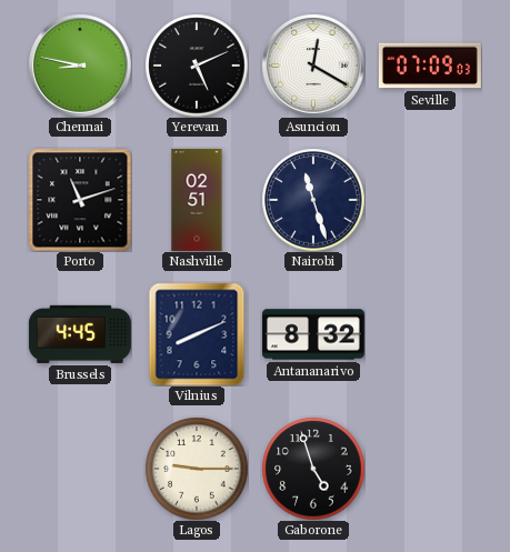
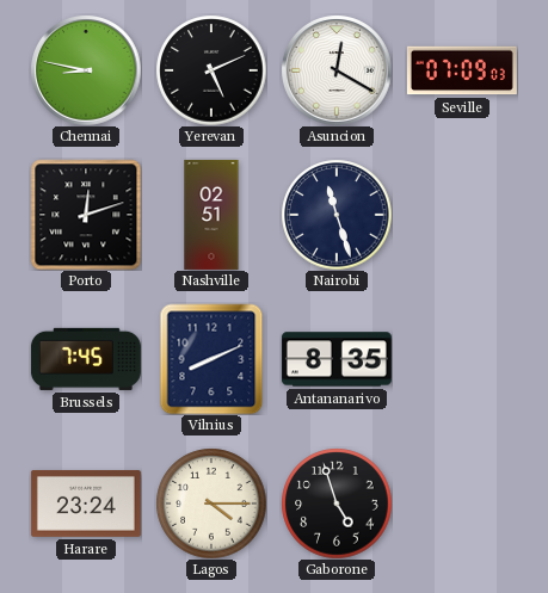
Porto: 11:12 -> 12:12 (86, 215)
Brussels: 4:45 -> 7:45 (86, 359)
Antananarivo: 8:32 -> 8:35 (337, 359)
Harare: none -> 23:24 (86, 504)
Lagos: 9:15 -> 4:15 (211, 504)
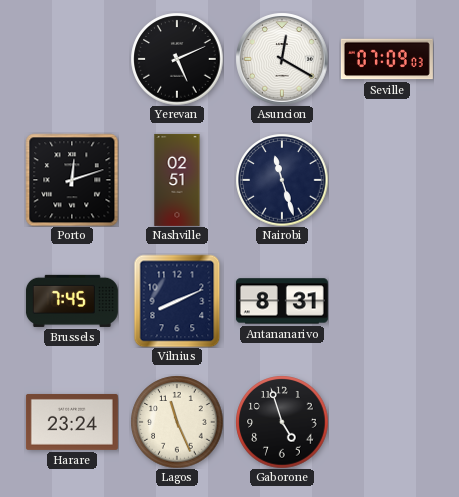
Chennai: 8:47 -> none (86, 70)
Antananarivo: 8:35 -> 8:31 (282, 301)
Lagos: 4:15 -> 11:26 (177, 422)
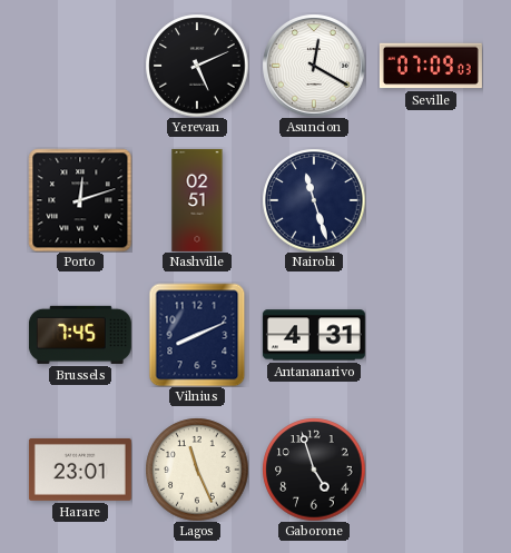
Antananarivo: 8:31 -> 4:31 (314, 335)
Harare: 23:24 -> 23:01 (80, 470)
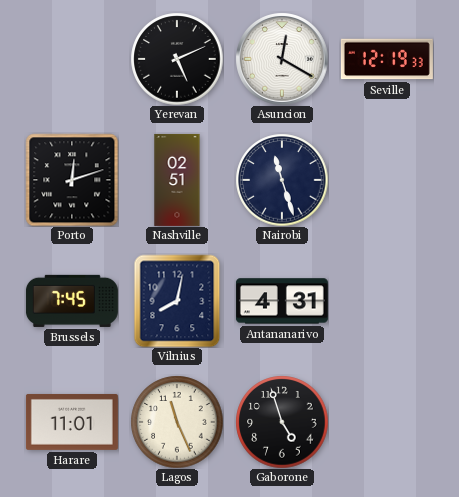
Seville: 07:09 -> 12:19 (387, 59)
Vilnius: 8:11 -> 8:02 (177, 301)
Harare: 23:01 -> 11:01 (72, 422)
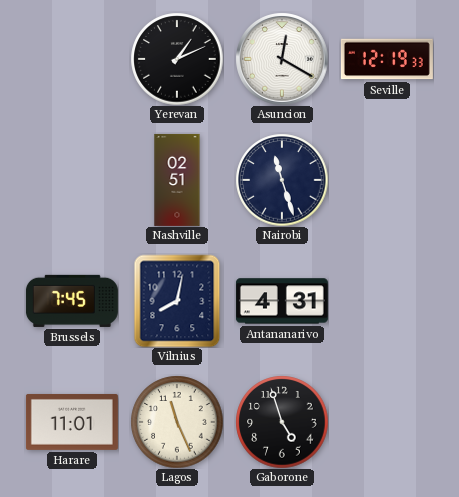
Yerevan: 5:11 -> 1:11 (177, 59)
Porto: 12:12 -> none (72, 180)
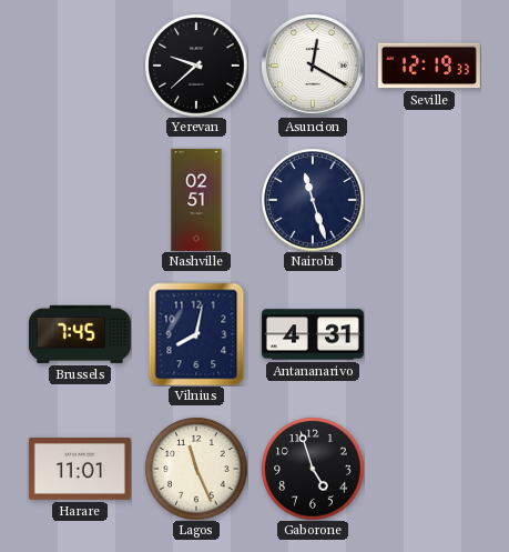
Yerevan: 1:11 -> 9:38 (196, 66)
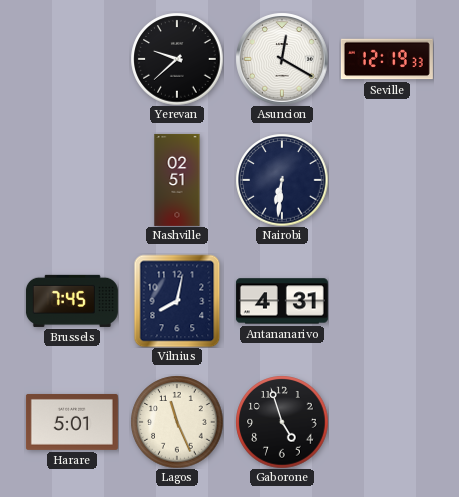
Nairobi: 11:27 -> 6:31 (282, 180)
Harare: 11:01 -> 5:01 (72, 422)
